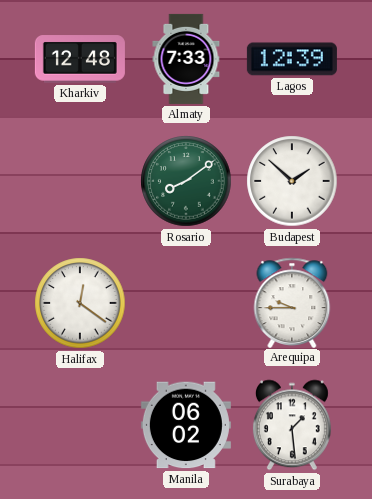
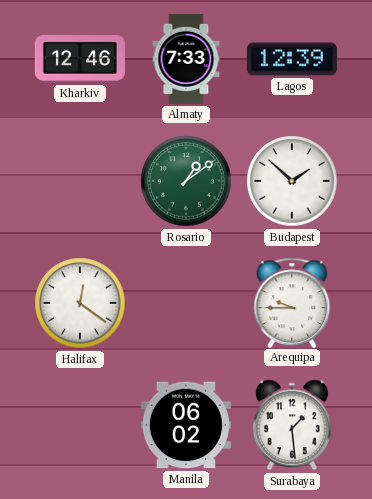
Kharkiv: 12:48 -> 12:46 (80, 59)
Rosario: 8:09 -> 1:09 (186, 181)
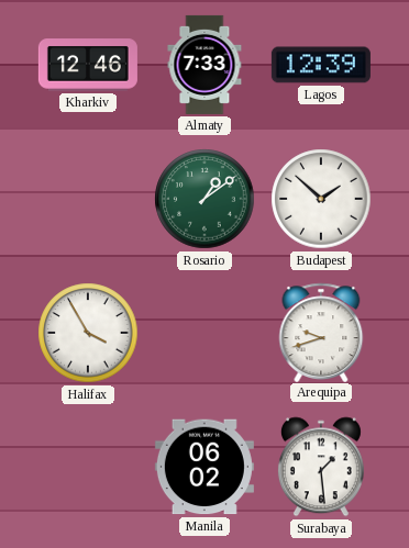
Halifax: 12:21 -> 3:55 (88, 333)
Arequipa: 9:45 -> 9:42 (321, 332)
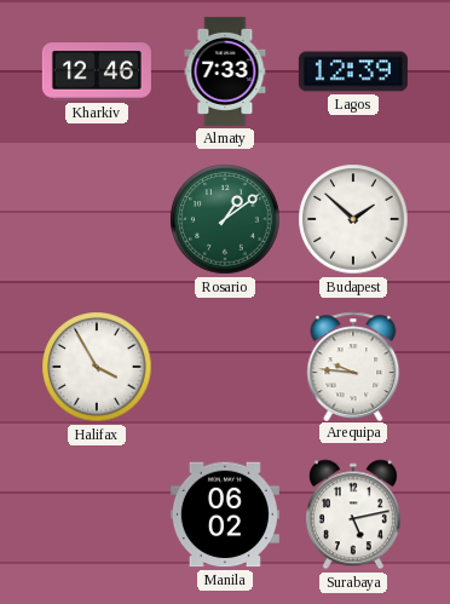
Arequipa: 9:42 -> 9:46 (353, 366)
Surabaya: 1:29 -> 5:13 (353, 514)
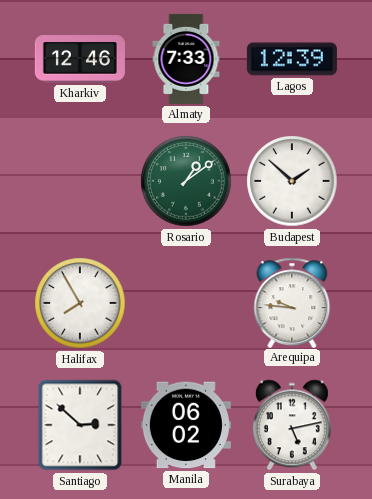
Halifax: 3:55 -> 7:55 (80, 303)
Santiago: none -> 2:52 (80, 425)
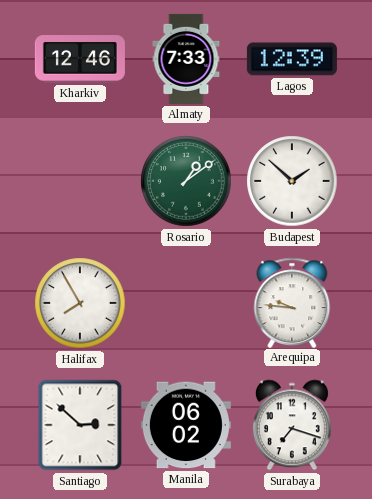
Surabaya: 5:13 -> 7:18 (292, 425)
